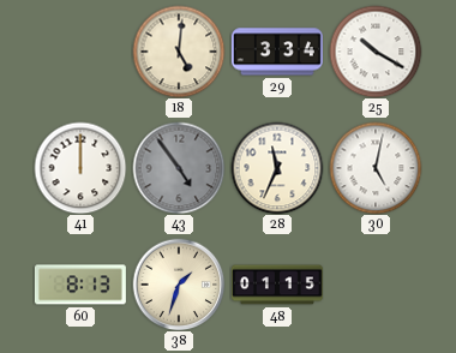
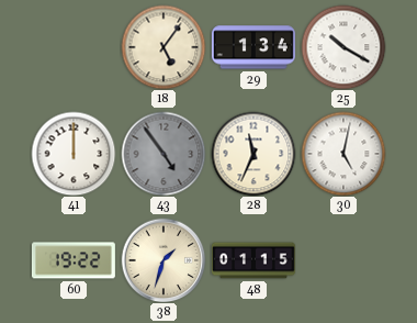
18: 5:01 -> 5:06 (164, 47)
29: 3:34 -> 1:34 (253, 47)
60: 8:13 -> 19:22 (74, 260)
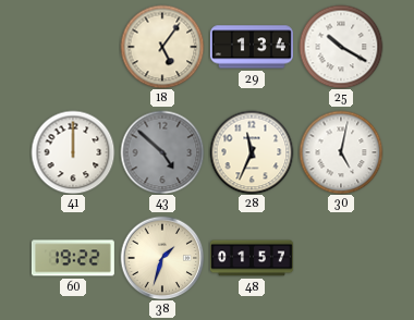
43: 4:54 -> 4:52 (162, 152)
48: 01:15 -> 01:57 (252, 258)
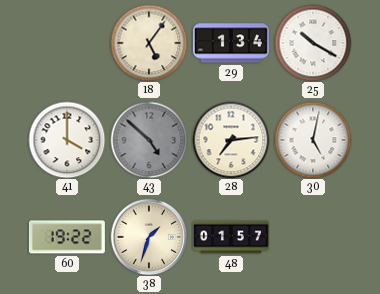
41: 12:00 -> 4:00 (67, 140)
28: 11:34 -> 7:14 (231, 140)
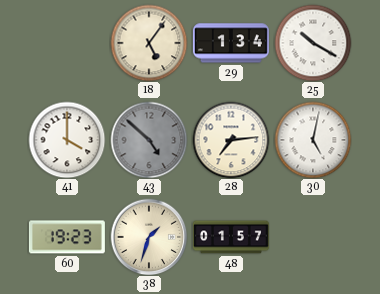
60: 19:22 -> 19:23 (67, 237)
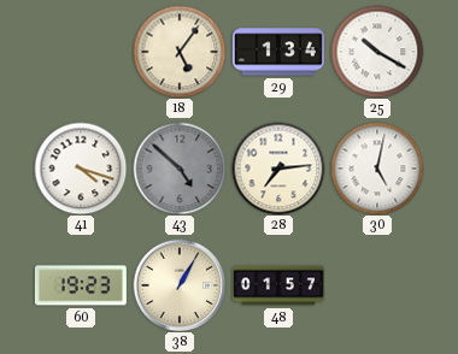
41: 4:00 -> 4:18 (81, 169)
38: 1:33 -> 1:05 (180, 285)
